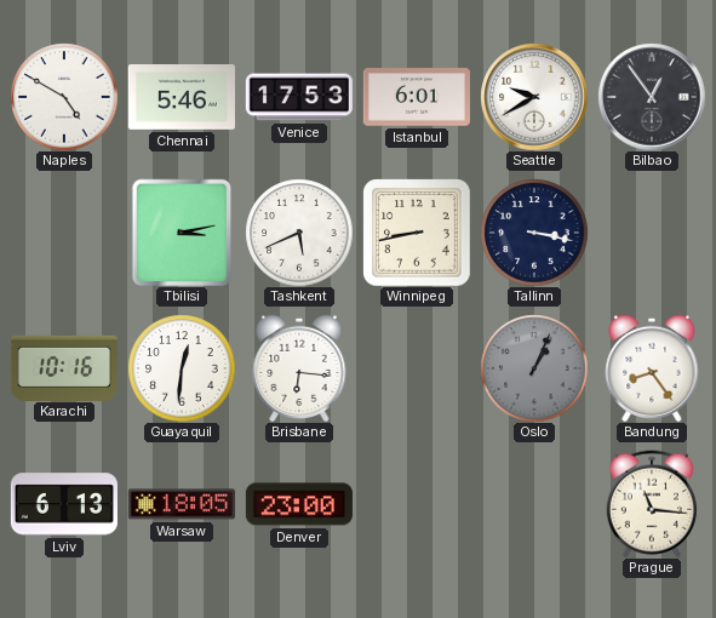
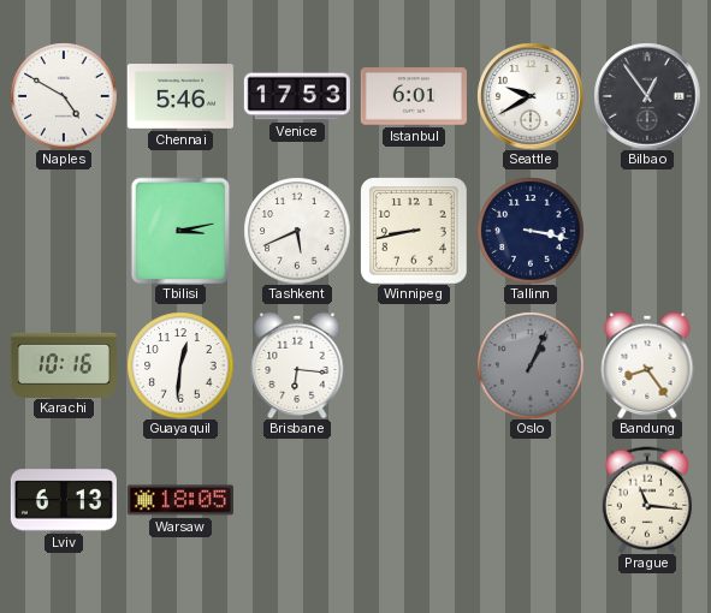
Denver: 23:00 -> none (299, 504)
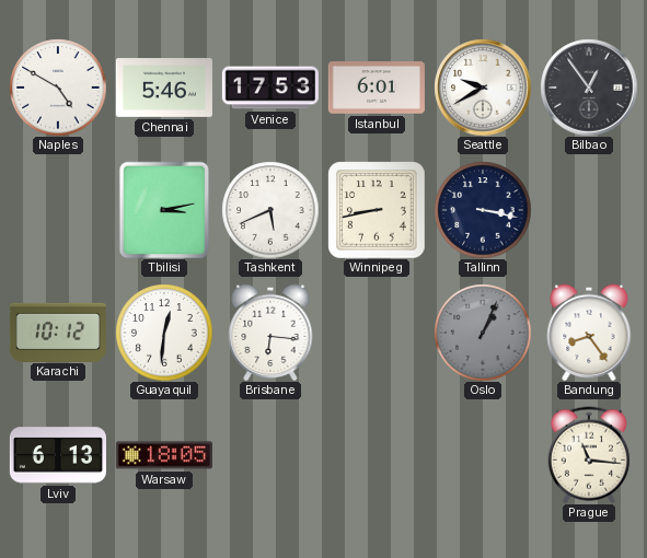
Karachi: 10:16 -> 10:12 (58, 332)
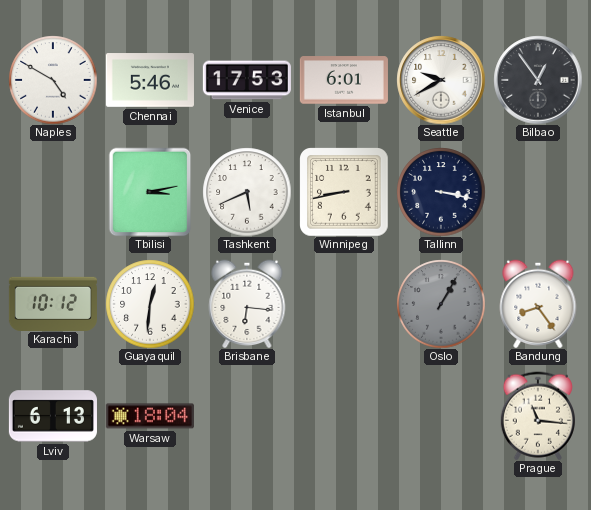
Oslo: 1:04 -> 1:05 (441, 304)
Warsaw: 18:05 -> 18:04 (150, 416)
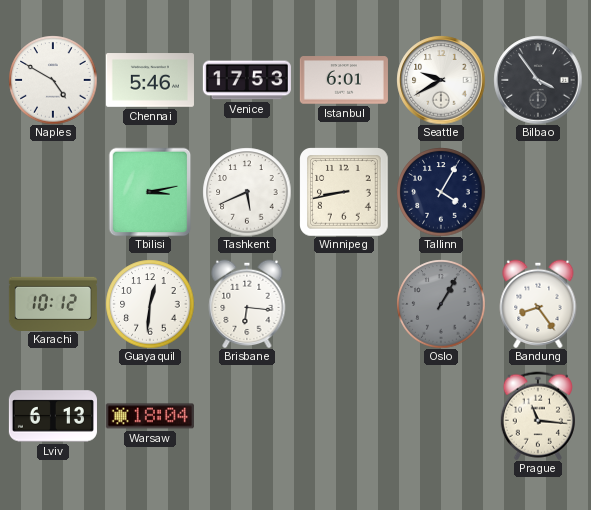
Bilbao: 12:54 -> 3:54 (538, 80)
Tallinn: 3:17 -> 4:05 (441, 192)
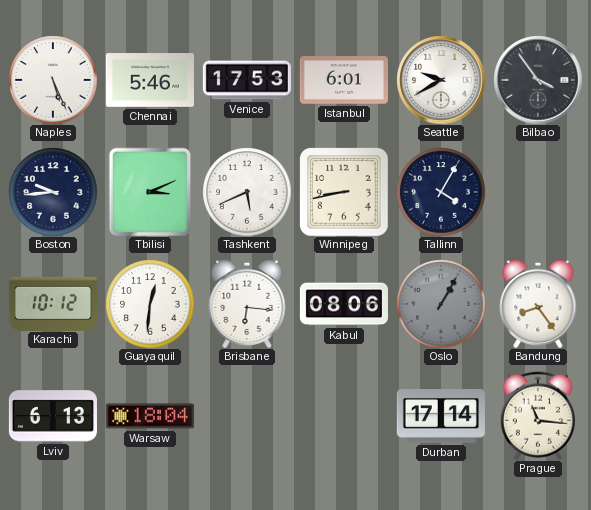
Naples: 4:50 -> 5:26 (53, 80)
Boston: none -> 9:44 (53, 192)
Tbilisi: 3:13 -> 3:11 (150, 192)
Kabul: none -> 08:06 (344, 304)
Durban: none -> 17:14 (441, 417)
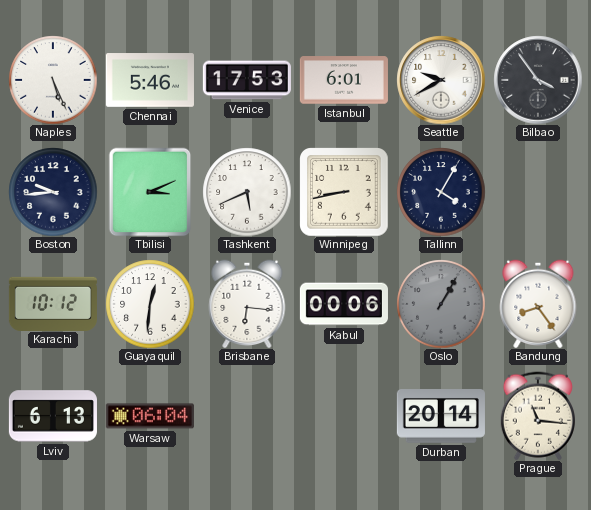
Kabul: 08:06 -> 00:06 (344, 304)
Warsaw: 18:04 -> 06:04 (150, 416)
Durban: 17:14 -> 20:14 (441, 417)
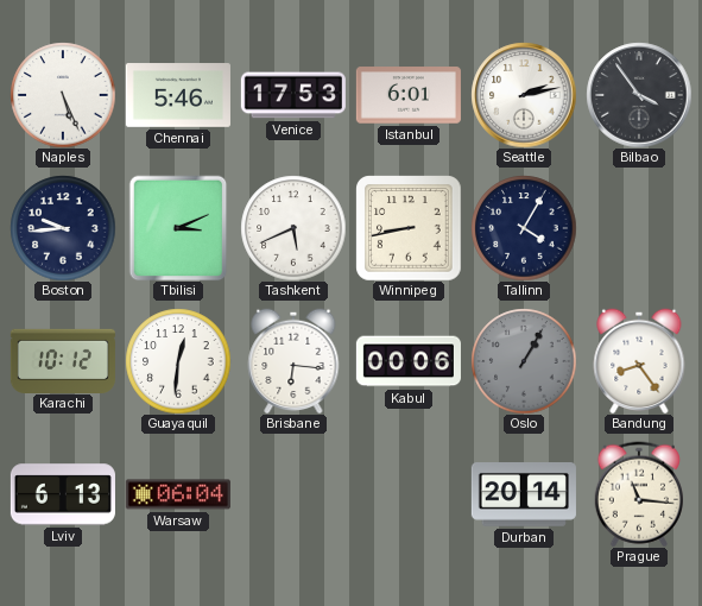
Seattle: 9:40 -> 2:13 (524, 95)
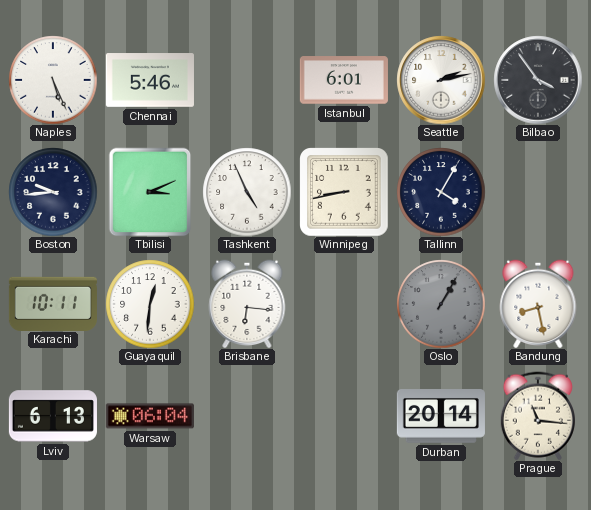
Venice: 17:53 -> none (293, 95)
Tashkent: 5:41 -> 4:56 (247, 192)
Karachi: 10:12 -> 10:11 (53, 303)
Kabul: 00:06 -> none (409, 361)
Bandung: 8:24 -> 8:28 (538, 304)
